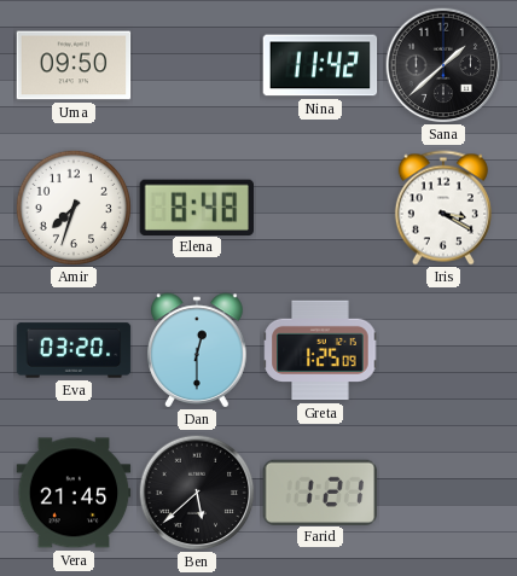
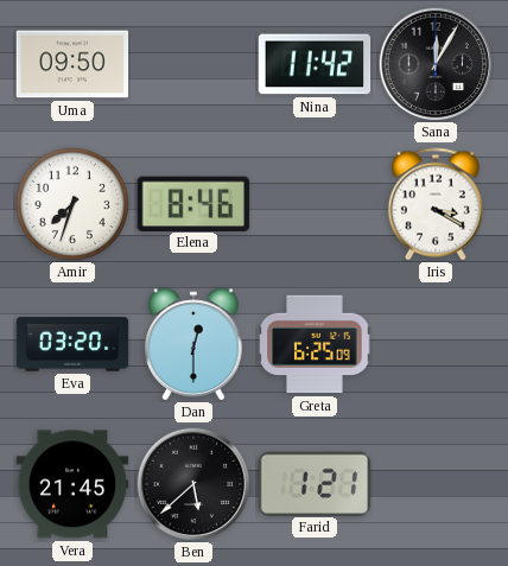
Sana: 1:38 -> 12:05 (436, 64)
Elena: 8:48 -> 8:46 (192, 203)
Greta: 1:25 -> 6:25 (315, 344)
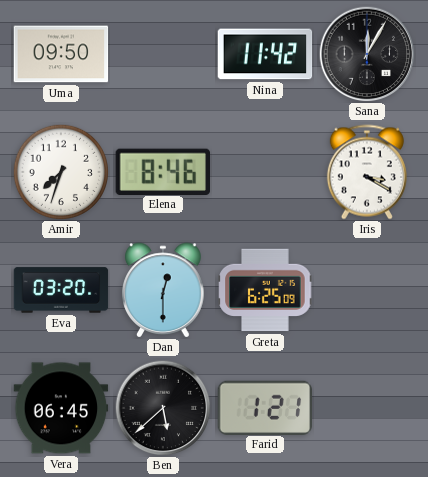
Vera: 21:45 -> 06:45 (61, 408)
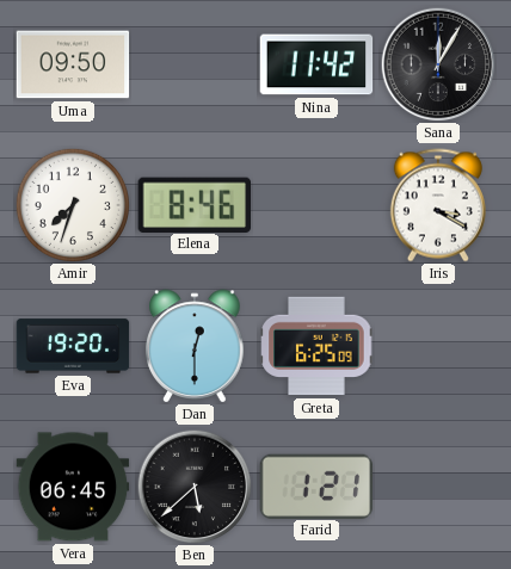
Eva: 03:20 -> 19:20 (73, 346)
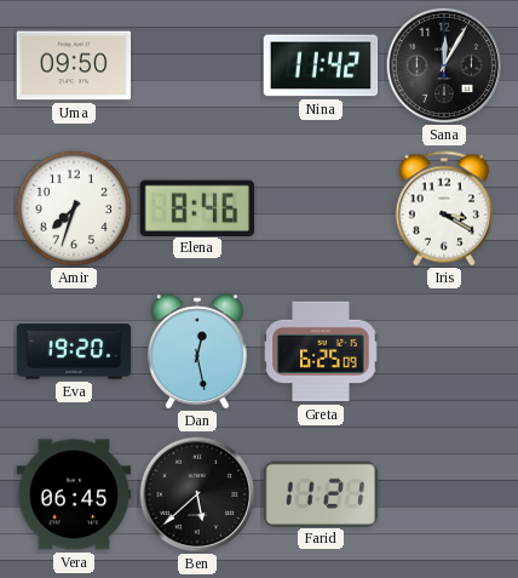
Dan: 12:30 -> 12:28 (197, 351)
Farid: 1:21 -> 11:21 (321, 493)
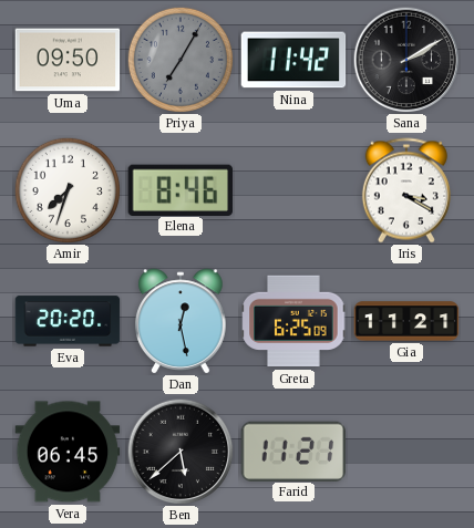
Priya: none -> 7:05 (179, 59)
Sana: 12:05 -> 2:10 (406, 60)
Eva: 19:20 -> 20:20 (68, 321)
Gia: none -> 11:21 (406, 321)
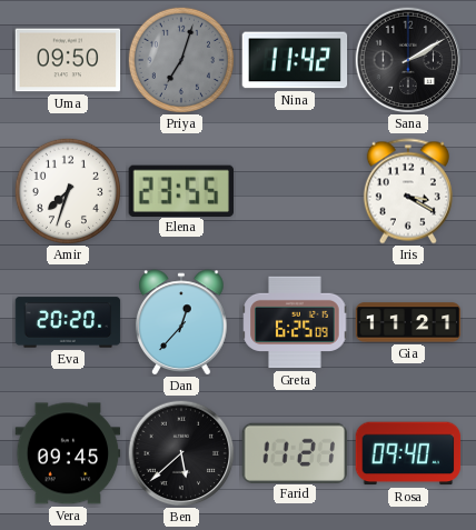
Priya: 7:05 -> 7:03 (180, 59)
Elena: 8:46 -> 23:55 (180, 190)
Dan: 12:28 -> 12:37 (181, 322)
Vera: 06:45 -> 09:45 (68, 453)
Rosa: none -> 09:40 (408, 453)
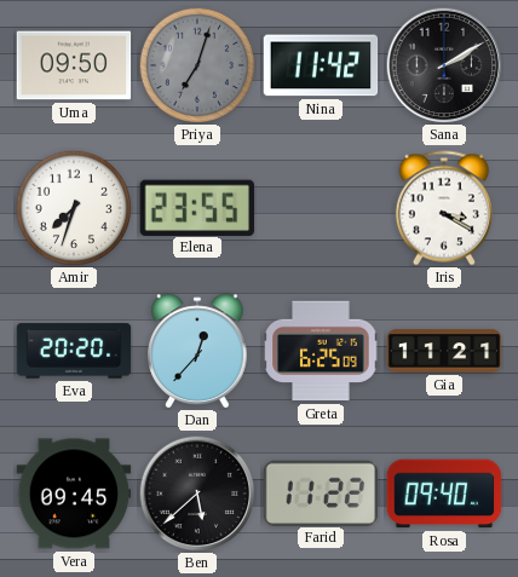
Farid: 11:21 -> 11:22 (321, 492)
